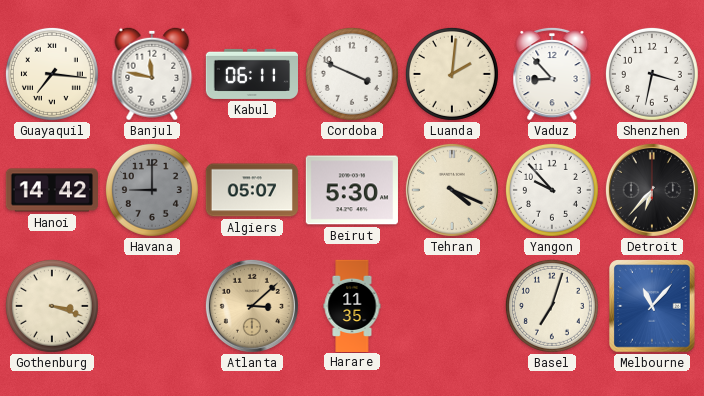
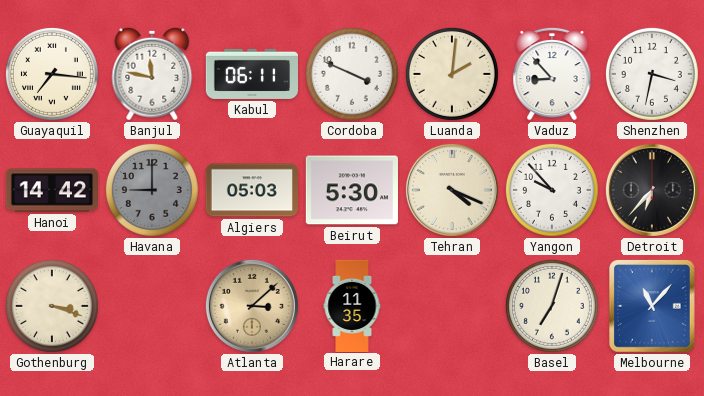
Algiers: 05:07 -> 05:03 (252, 190)
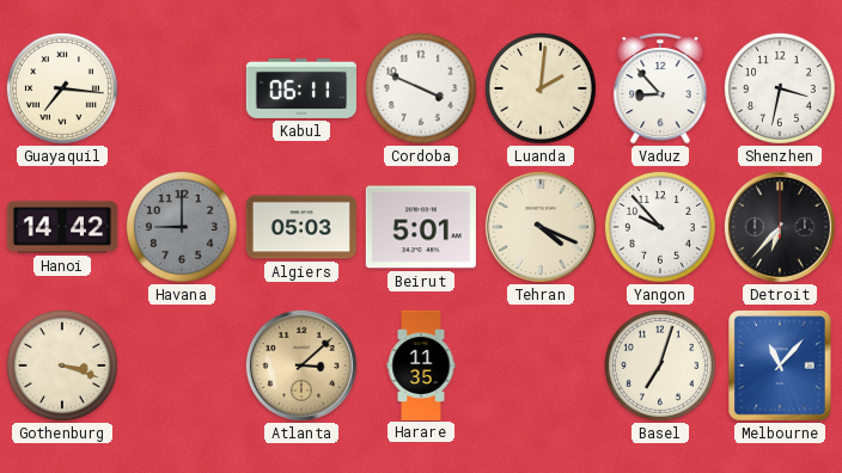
Banjul: 11:47 -> none (152, 74)
Beirut: 5:30 -> 5:01 (421, 227)
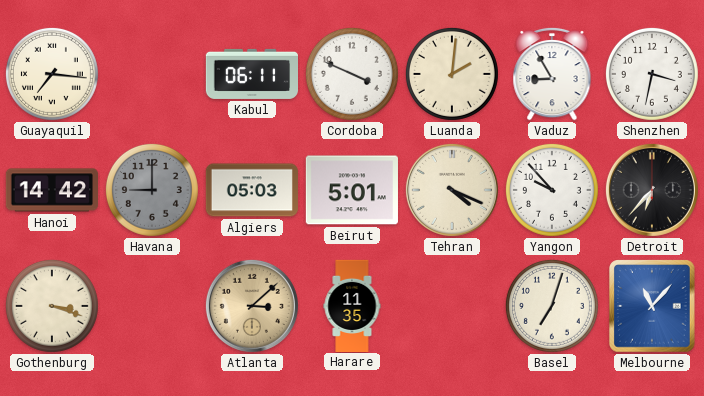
Vaduz: 8:53 -> 8:55 (552, 74)
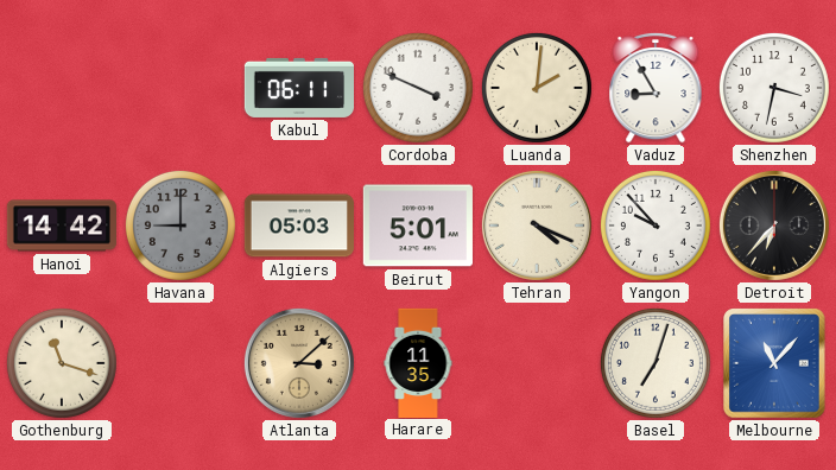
Guayaquil: 7:16 -> none (52, 74)
Gothenburg: 3:18 -> 11:18 (62, 363)
